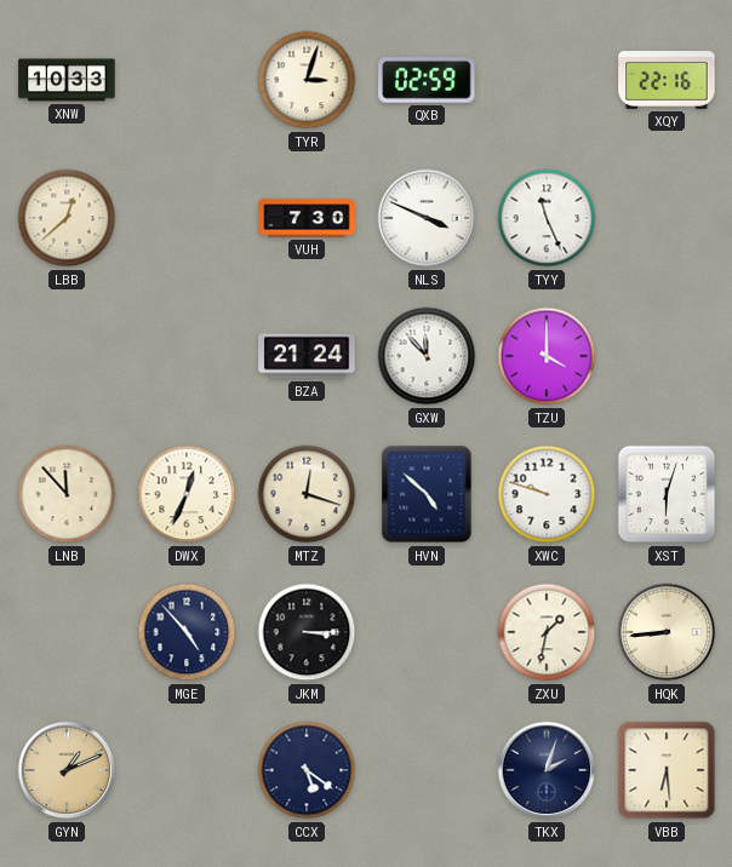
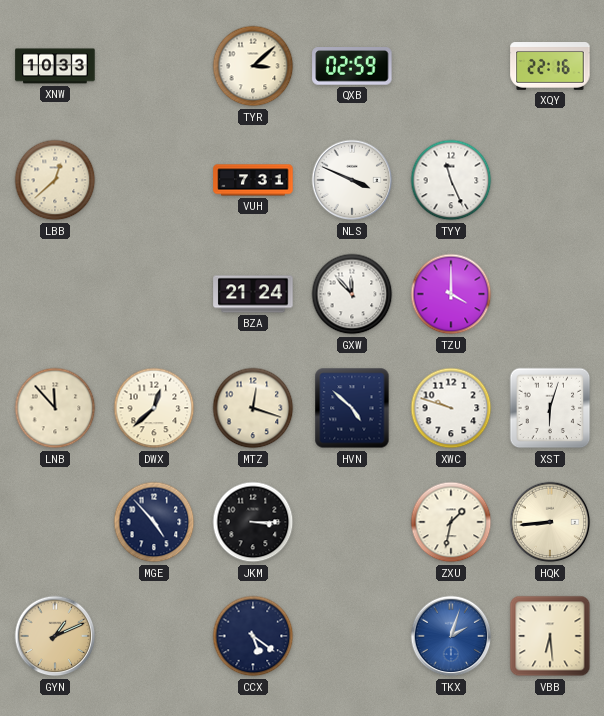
TYR: 3:03 -> 3:08 (253, 66)
VUH: 7:30 -> 7:31 (253, 180)
DWX: 12:34 -> 12:38 (154, 408)
TKX dial: navy -> blue (451, 636)
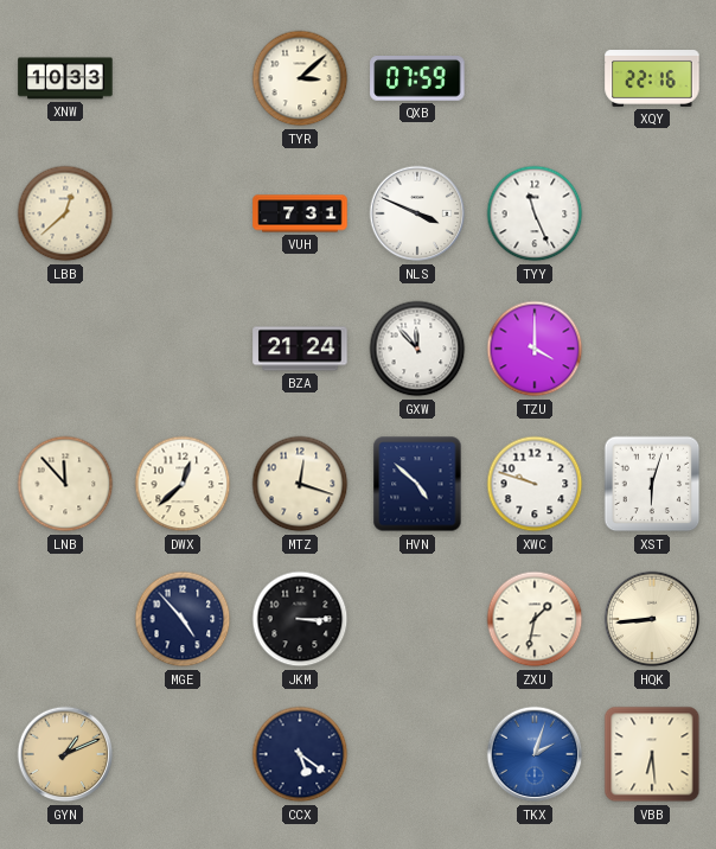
QXB: 02:59 -> 07:59 (417, 79)
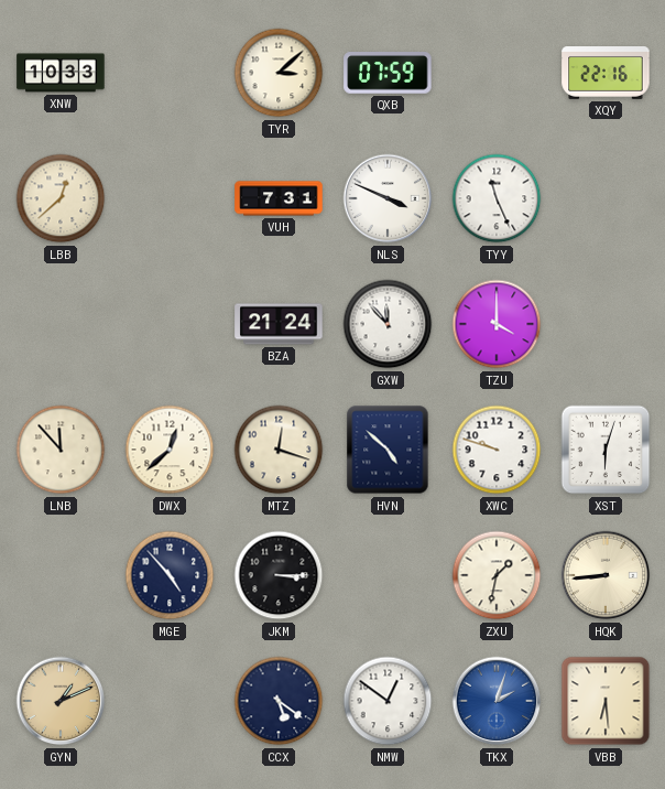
NMW: none -> 12:51 (388, 701)
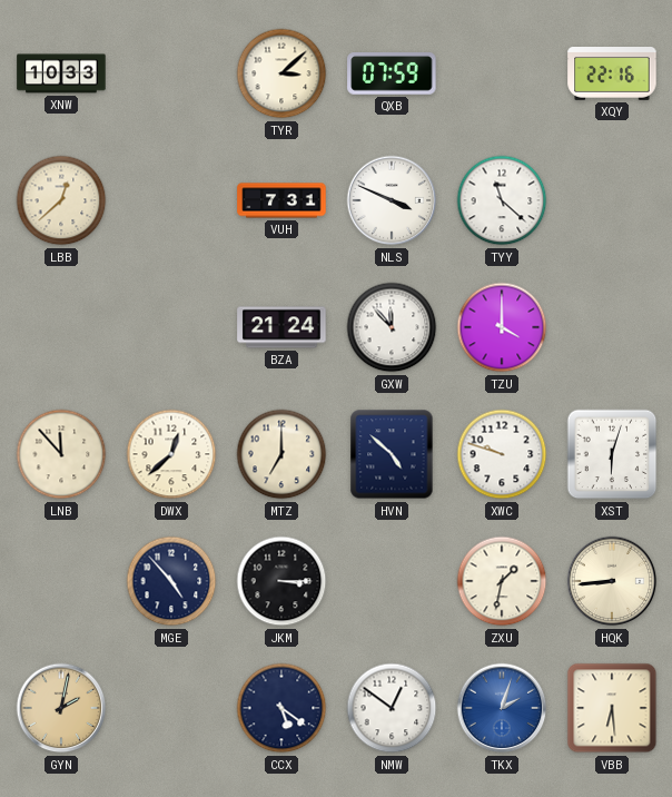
TYY: 11:26 -> 11:22 (502, 200)
MTZ: 12:18 -> 7:00 (281, 454)
GYN: 1:11 -> 2:02 (61, 708)
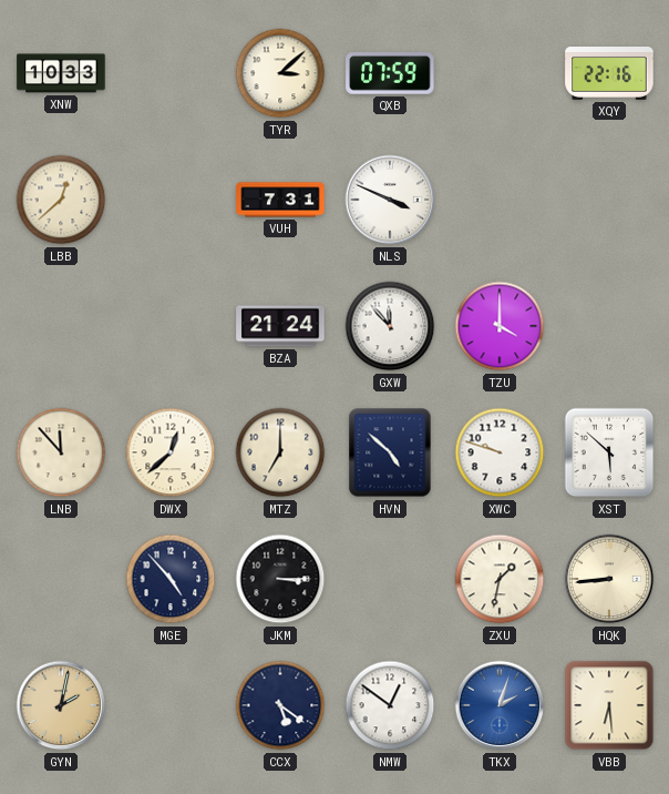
TYY: 11:22 -> none (502, 200)
XST: 6:03 -> 5:52 (609, 452)
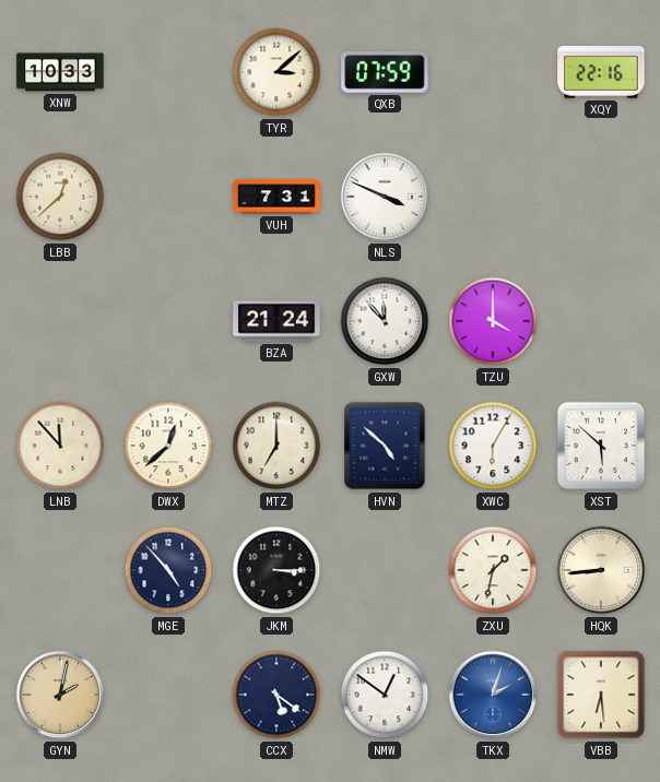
XWC: 9:48 -> 6:05 (493, 446)
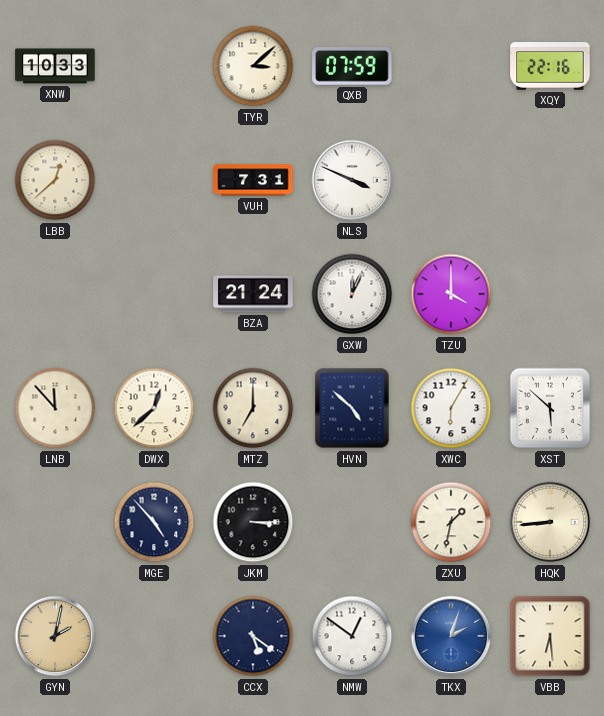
GXW: 11:53 -> 12:04 (352, 294)
